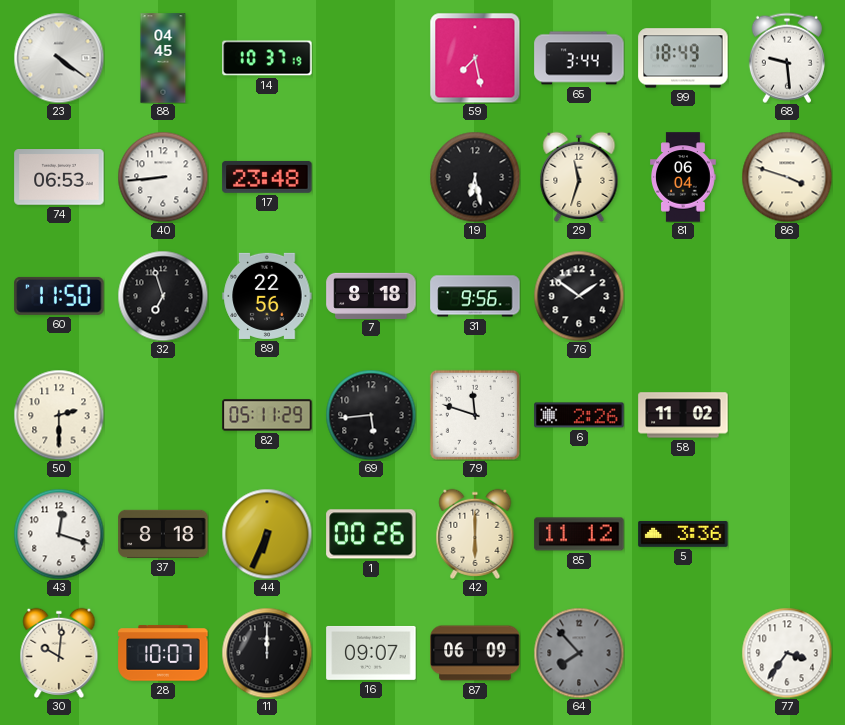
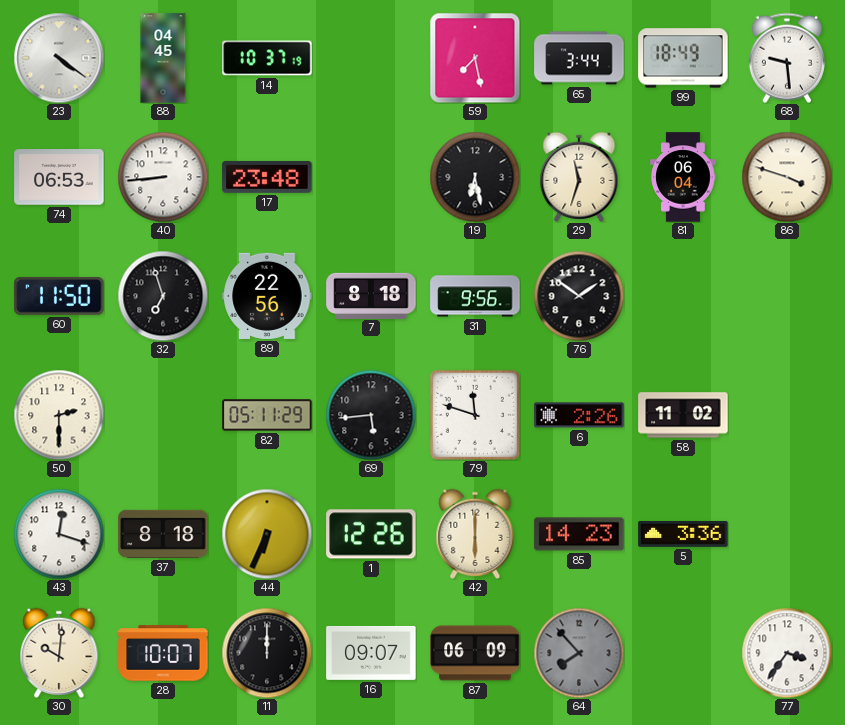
1: 00:26 -> 12:26 (371, 534)
85: 11:12 -> 14:23 (579, 534)
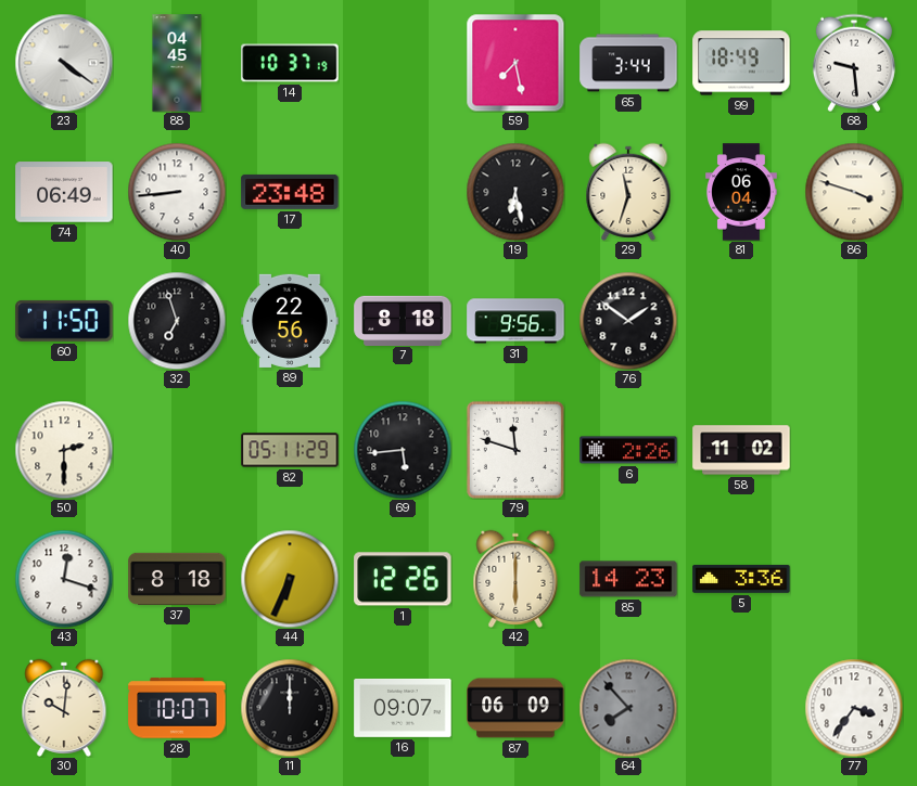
74: 06:53 -> 06:49 (64, 192)
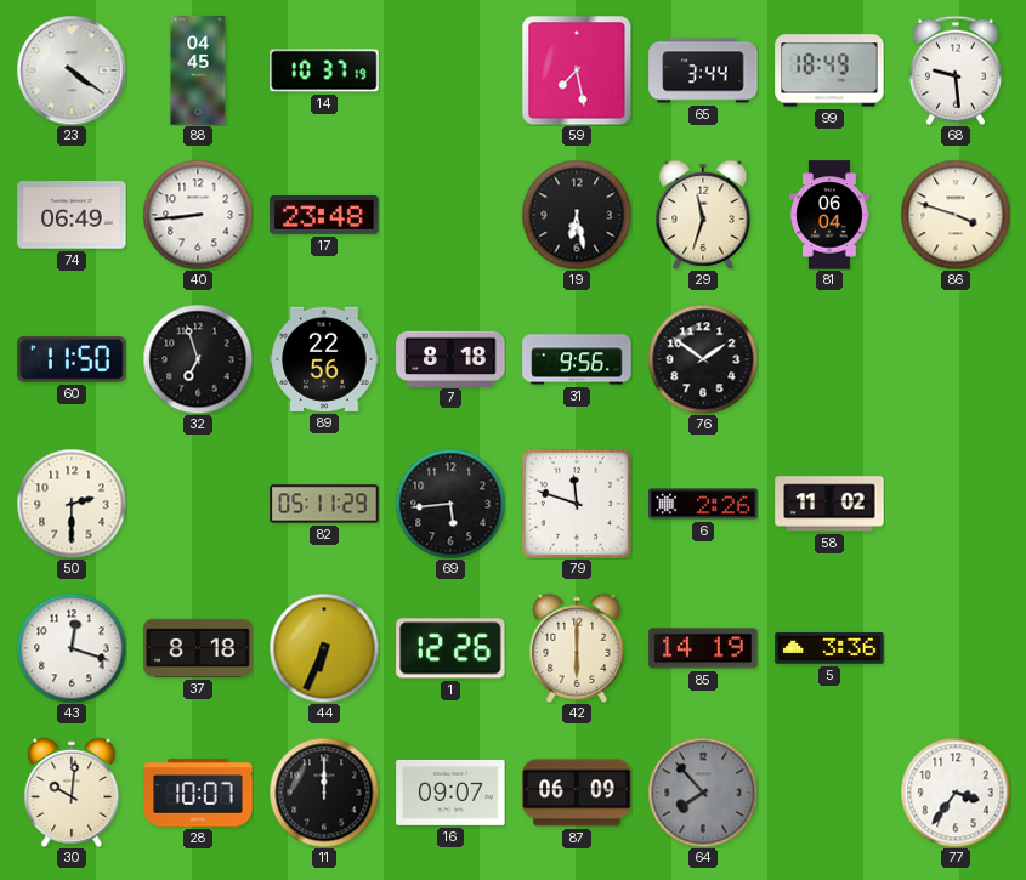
85: 14:23 -> 14:19 (703, 648)
